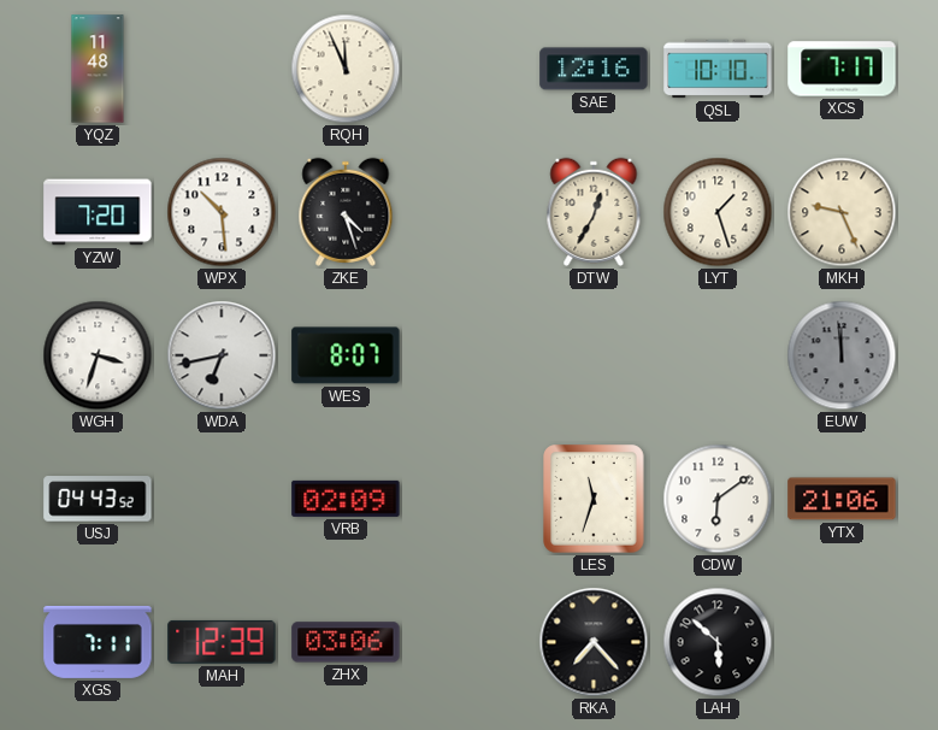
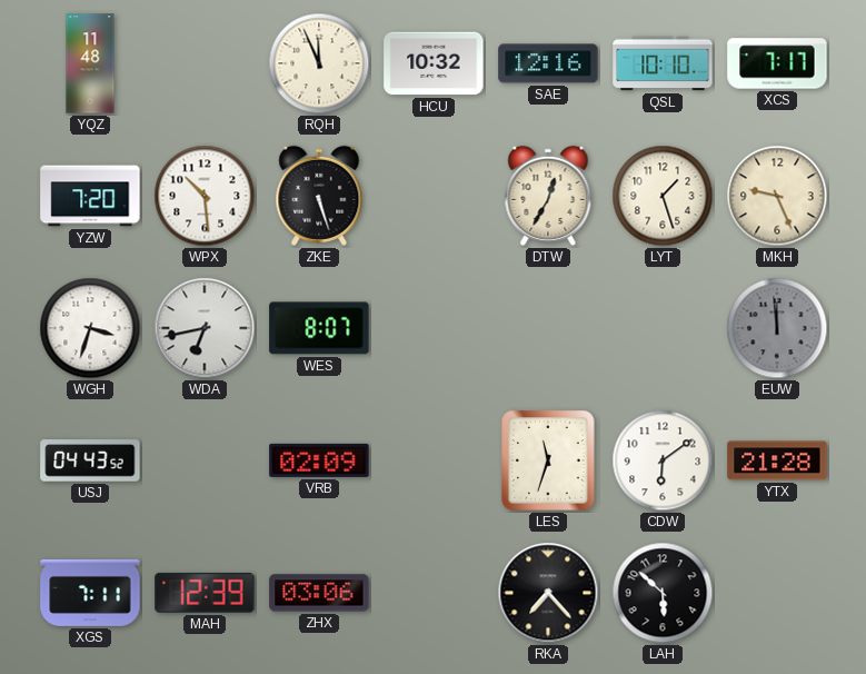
HCU: none -> 10:32 (434, 63)
ZKE: 4:27 -> 5:27 (319, 196)
YTX: 21:06 -> 21:28 (777, 460)
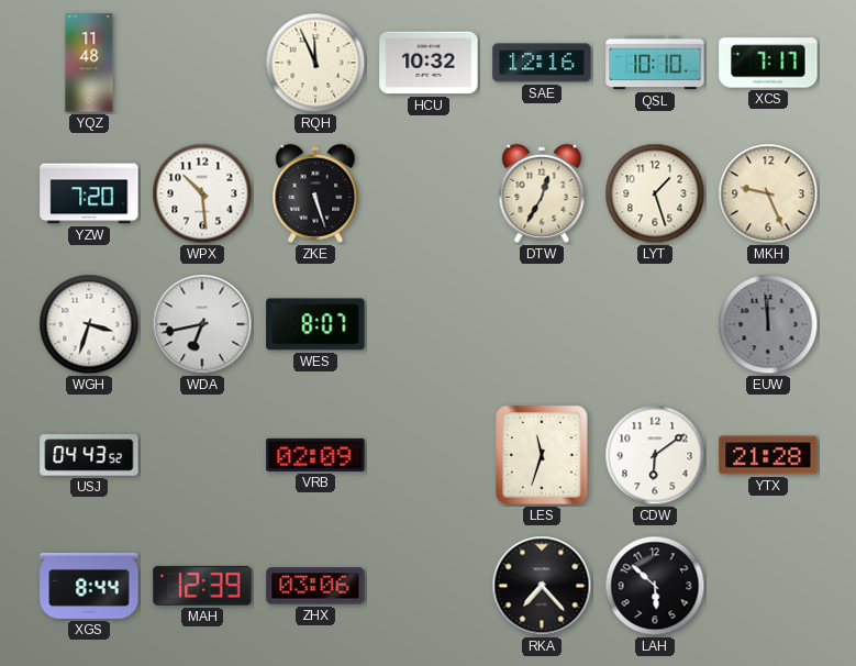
XGS: 7:11 -> 8:44 (89, 586)
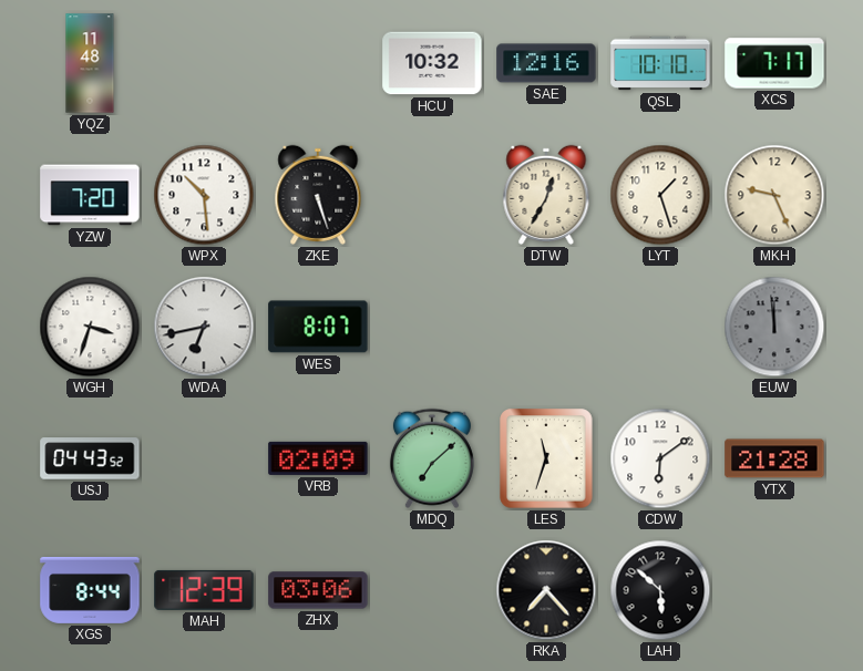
RQH: 11:56 -> none (315, 63)
MDQ: none -> 7:08 (432, 458)
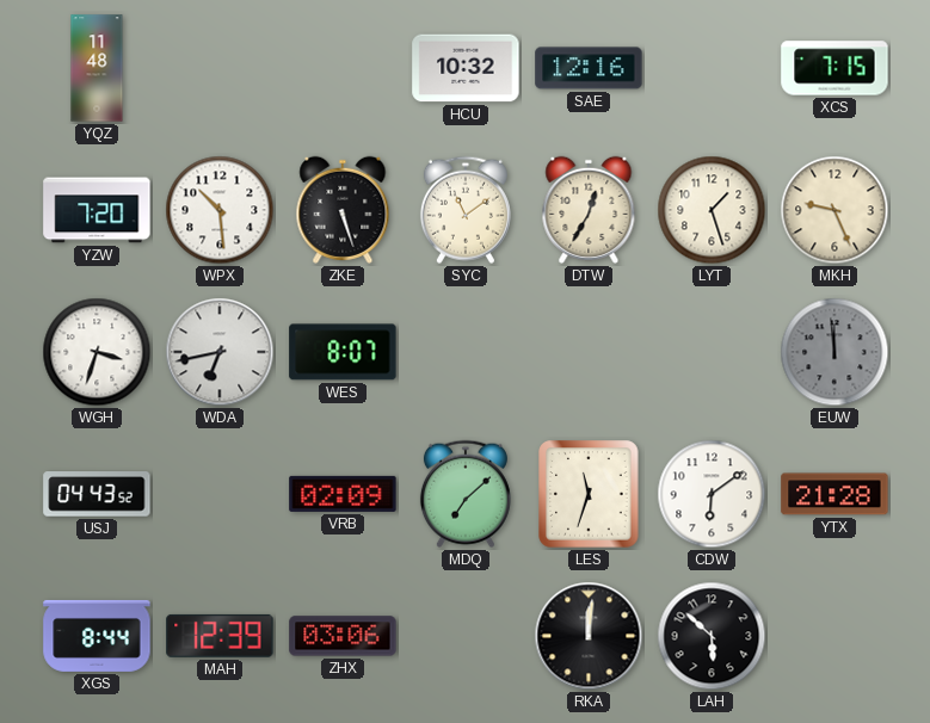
QSL: 10:10 -> none (660, 63)
XCS: 7:17 -> 7:15 (834, 68)
SYC: none -> 11:09 (466, 210)
RKA: 7:23 -> 12:01 (589, 636)
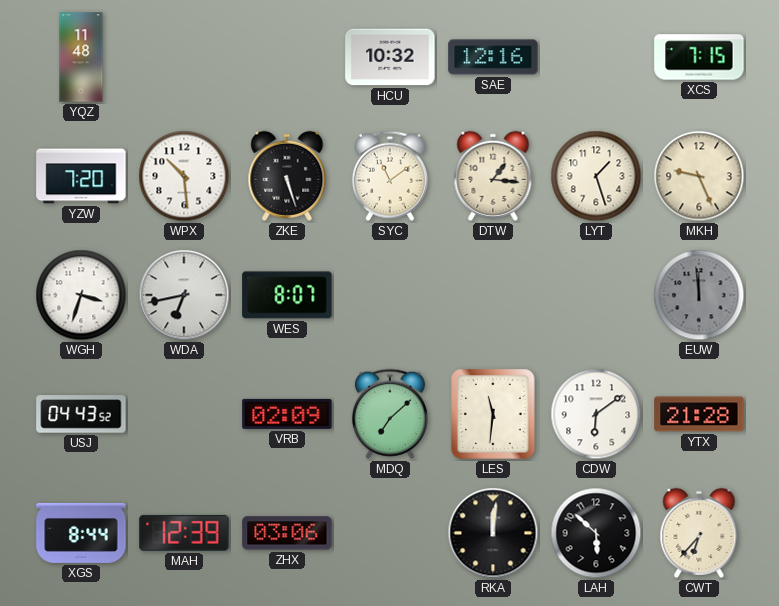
DTW: 12:35 -> 1:16 (493, 176)
LES: 11:33 -> 11:31 (493, 414)
CWT: none -> 6:37 (699, 533)
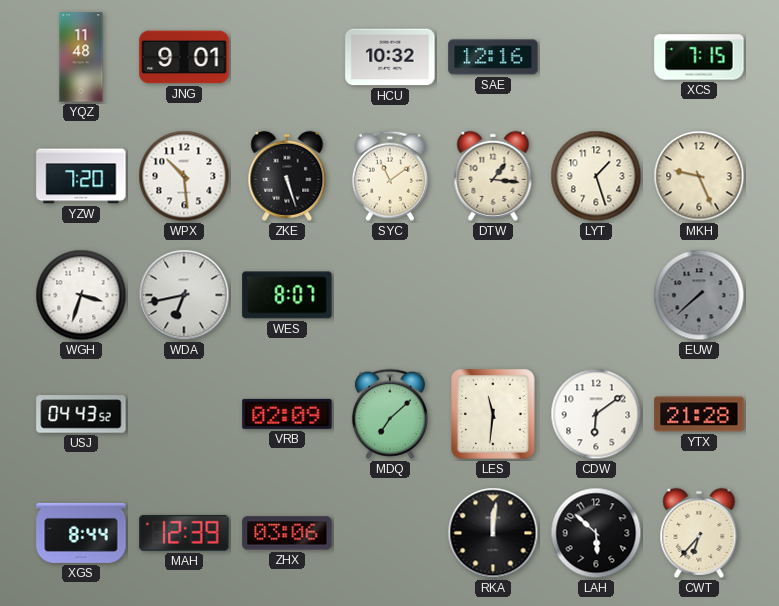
JNG: none -> 9:01 (184, 57)
EUW: 11:59 -> 7:38 (699, 295)
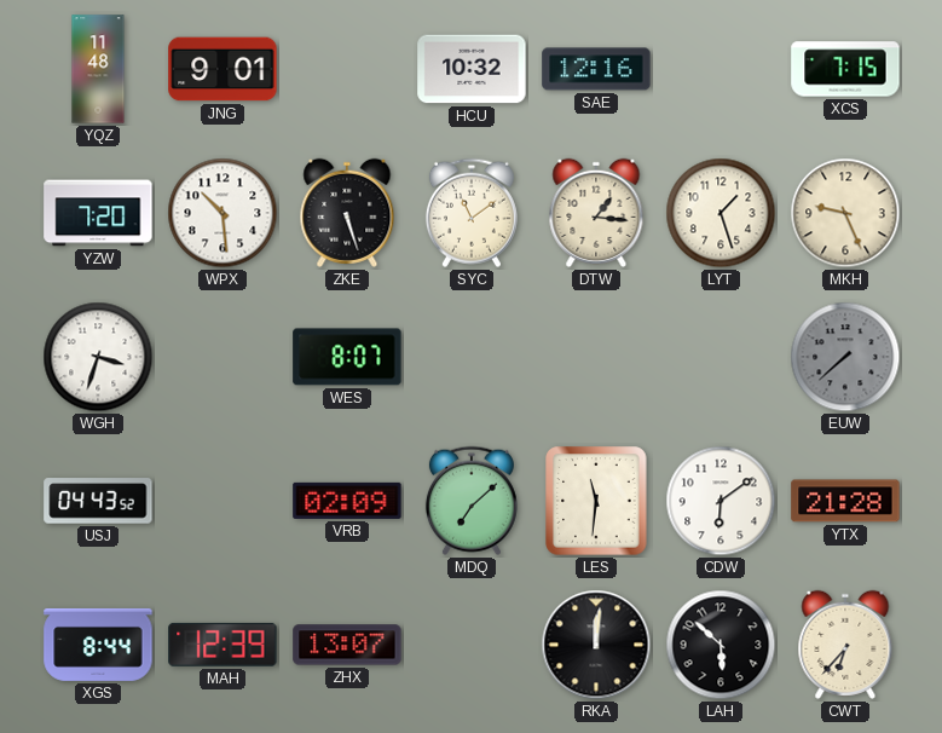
WDA: 6:43 -> none (184, 295)
ZHX: 03:06 -> 13:07 (347, 645)
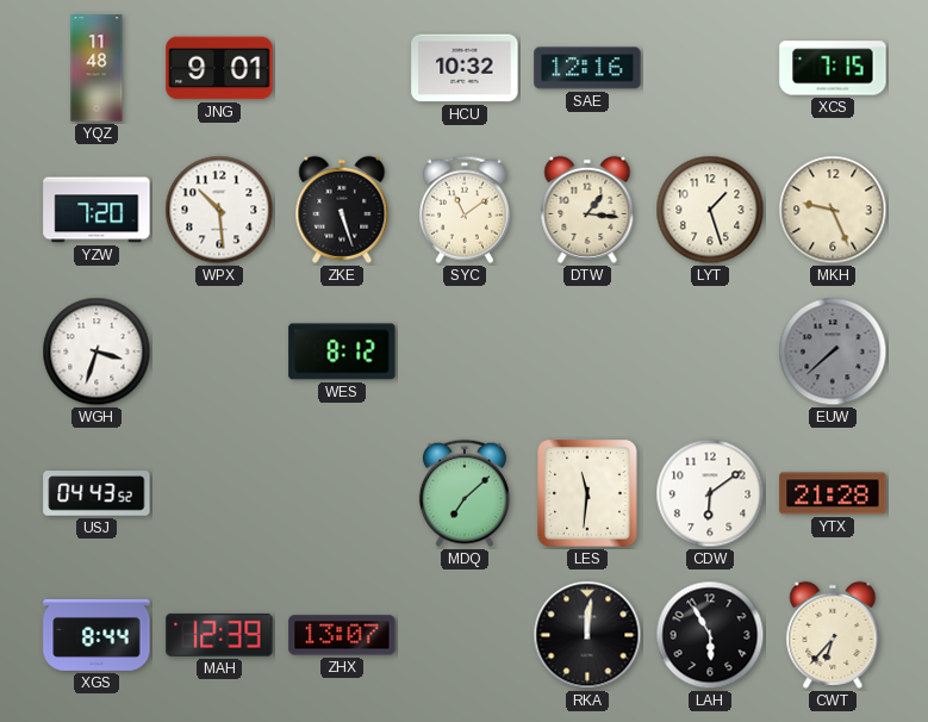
WES: 8:07 -> 8:12 (342, 351)
VRB: 02:09 -> none (347, 501)
LAH: 5:52 -> 5:55 (710, 635)
